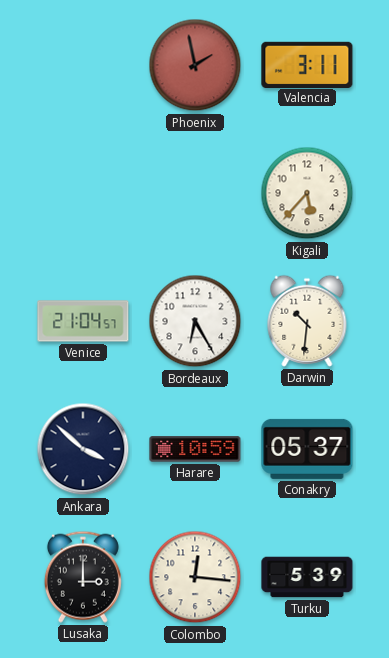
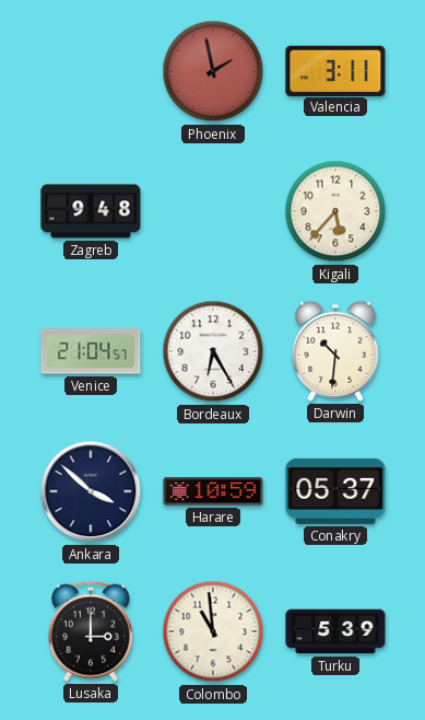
Zagreb: none -> 9:48 (91, 211)
Colombo: 12:16 -> 10:59 (213, 631)
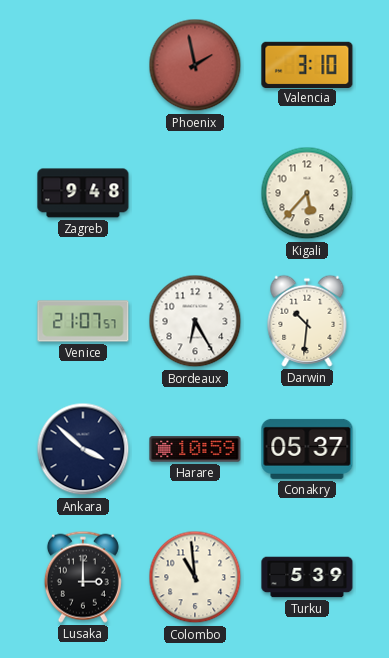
Valencia: 3:11 -> 3:10 (307, 64)
Venice: 21:04 -> 21:07 (83, 321)
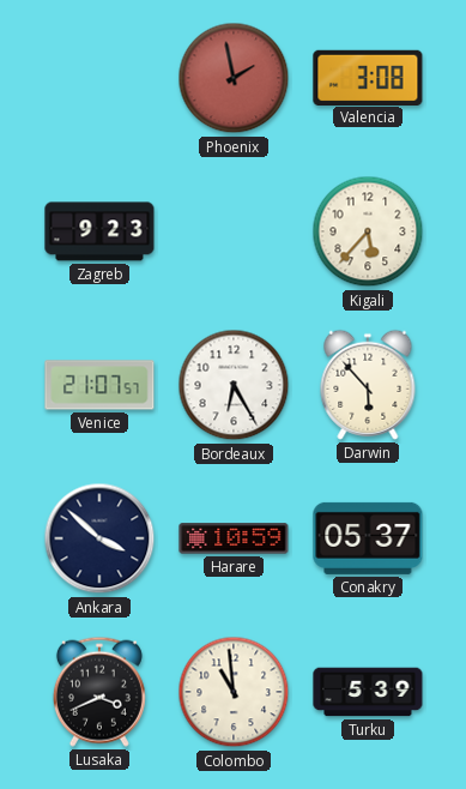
Valencia: 3:10 -> 3:08 (368, 77)
Zagreb: 9:48 -> 9:23 (99, 231)
Darwin: 10:31 -> 5:53 (368, 385)
Lusaka: 3:00 -> 3:41 (99, 692)
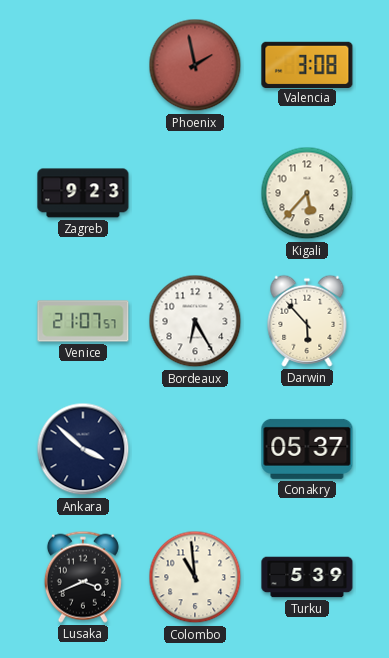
Harare: 10:59 -> none (234, 538)
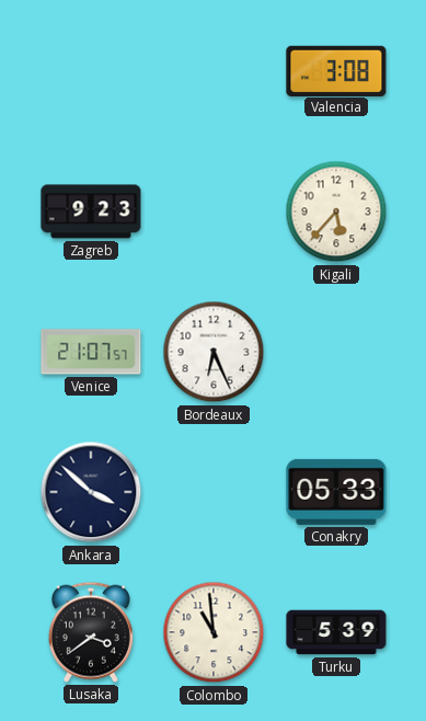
Phoenix: 1:58 -> none (195, 65)
Bordeaux: 6:25 -> 6:26 (214, 352)
Darwin: 5:53 -> none (307, 321)
Conakry: 05:37 -> 05:33 (336, 492)
Lusaka: 3:41 -> 3:39 (91, 632)
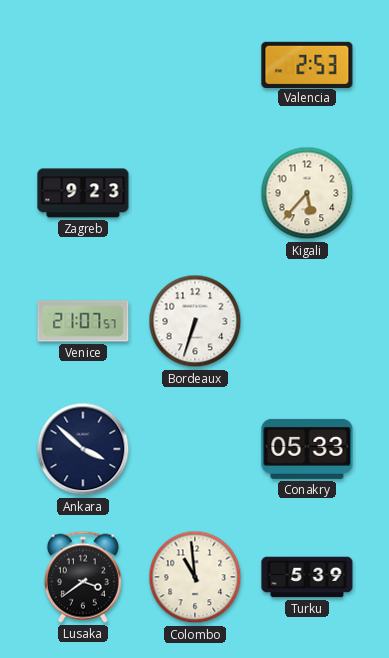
Valencia: 3:08 -> 2:53 (307, 64)
Bordeaux: 6:26 -> 6:33 (195, 321)
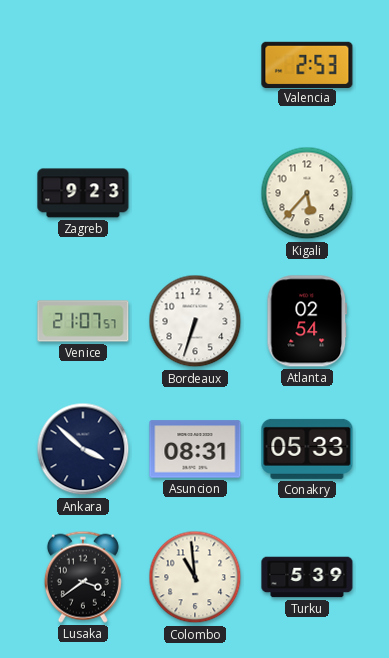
Atlanta: none -> 02:54 (307, 321)
Asuncion: none -> 08:31 (195, 449)
